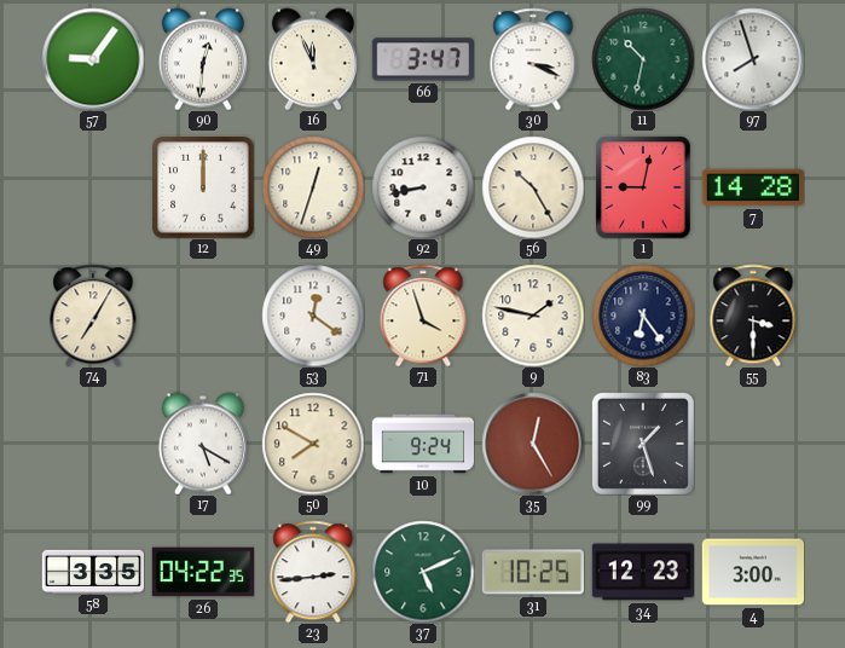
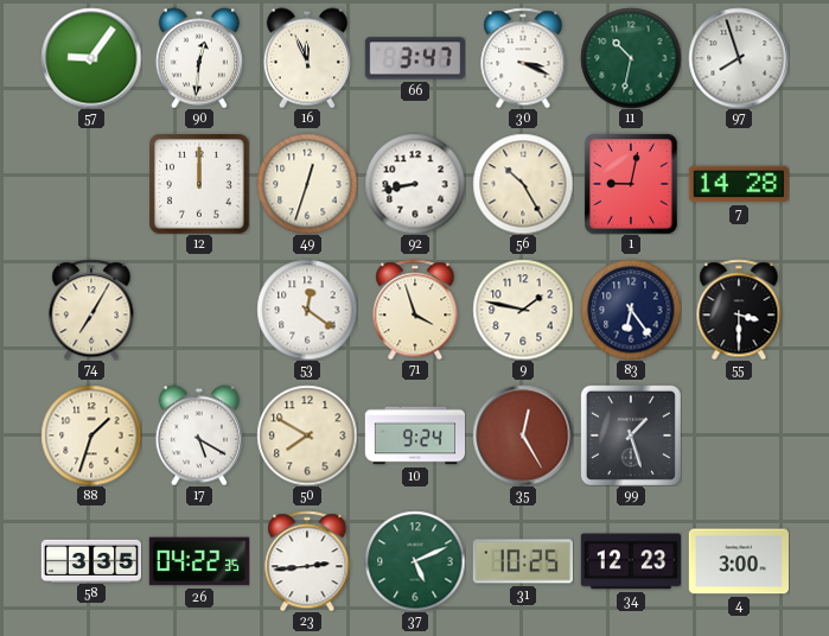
88: none -> 1:33 (91, 435)
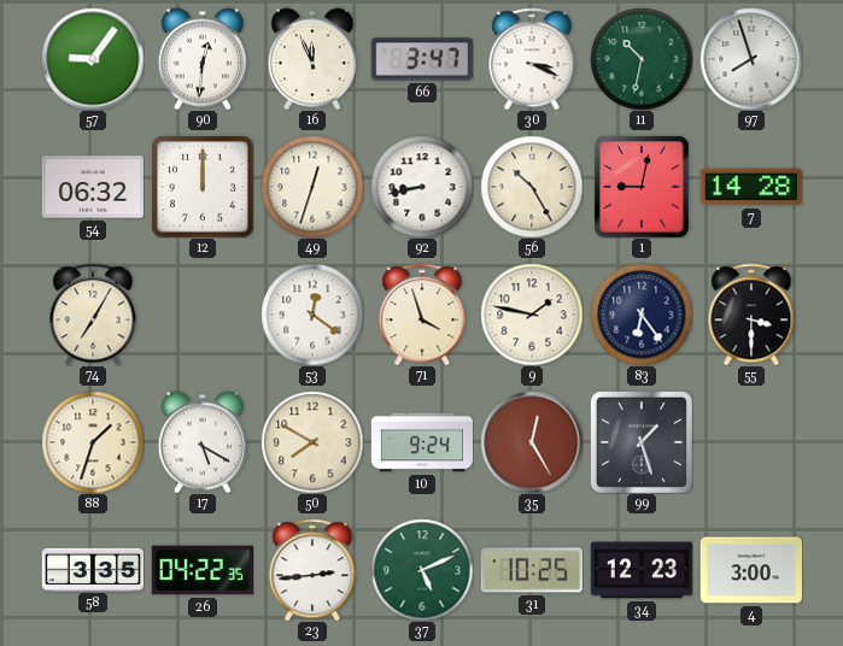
54: none -> 06:32 (92, 187)
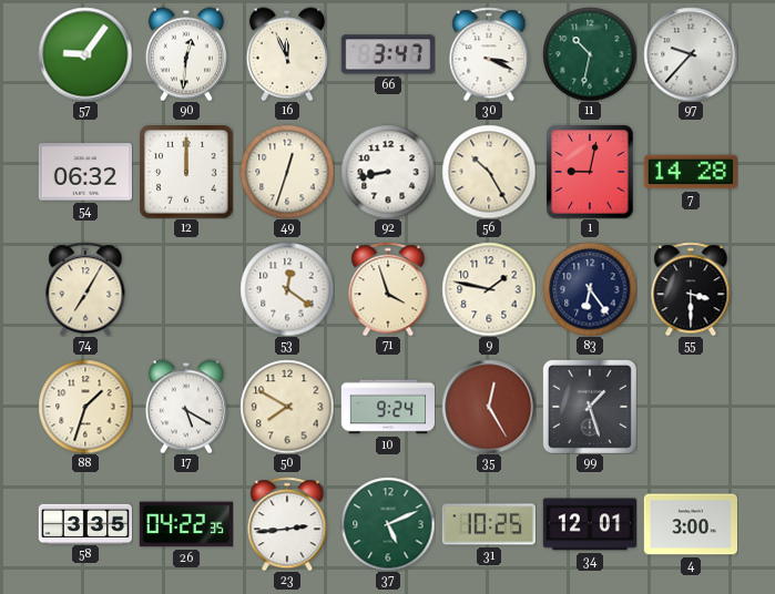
97: 7:57 -> 9:37 (691, 54)
34: 12:23 -> 12:01 (589, 524)
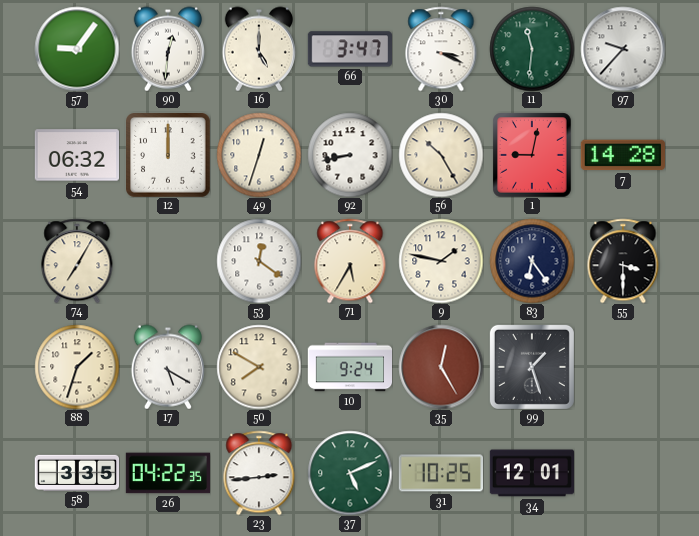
16: 11:56 -> 5:00 (259, 49)
11: 10:32 -> 11:31 (532, 49)
71: 3:57 -> 5:35 (350, 261)
4: 3:00 -> none (690, 524)
